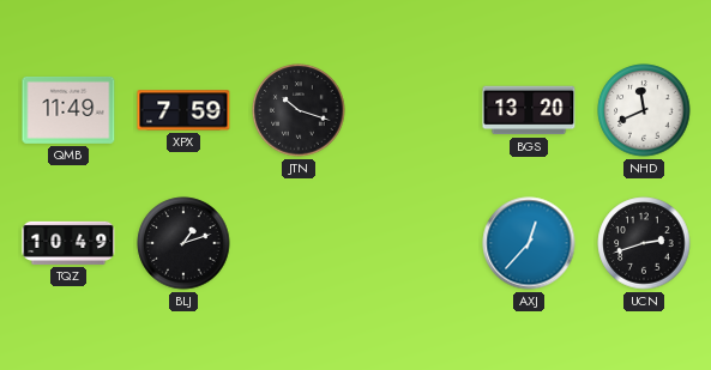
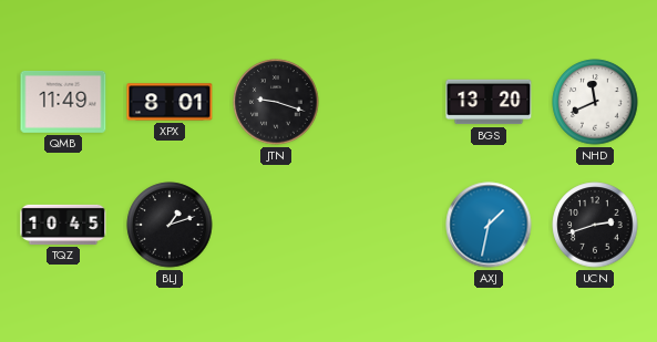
XPX: 7:59 -> 8:01 (170, 102)
JTN: 10:18 -> 9:18 (276, 102)
TQZ: 10:49 -> 10:45 (63, 225)
AXJ: 12:37 -> 1:32 (489, 225)
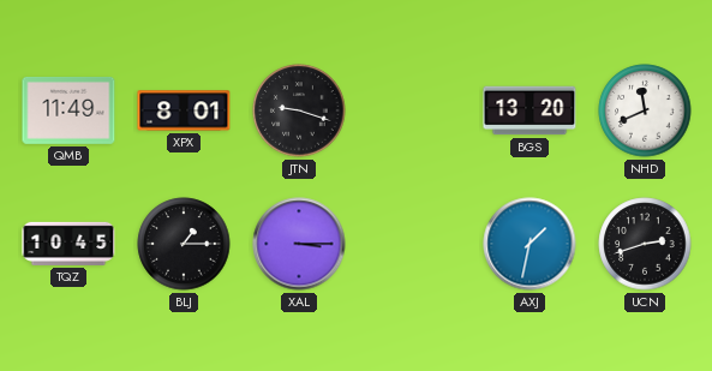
BLJ: 1:12 -> 1:15 (184, 244)
XAL: none -> 3:15 (299, 244)
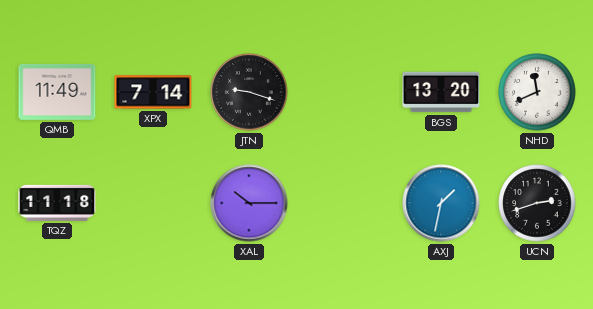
XPX: 8:01 -> 7:14 (153, 92)
TQZ: 10:45 -> 11:18 (57, 203)
BLJ: 1:15 -> none (184, 244)
XAL: 3:15 -> 10:15 (249, 203)
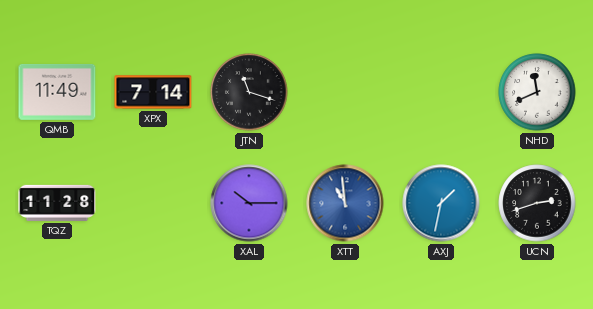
JTN: 9:18 -> 11:18 (249, 92)
BGS: 13:20 -> none (441, 92)
TQZ: 11:18 -> 11:28 (57, 203)
XTT: none -> 10:59 (345, 203)
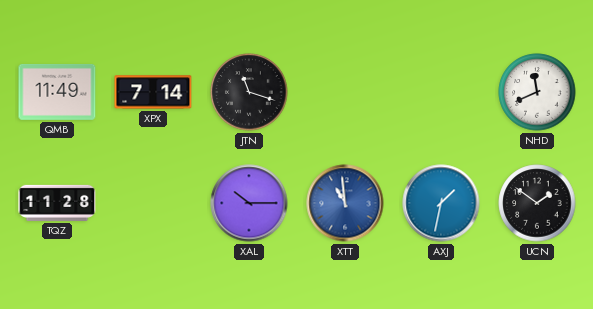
UCN: 2:42 -> 1:51 (537, 203)
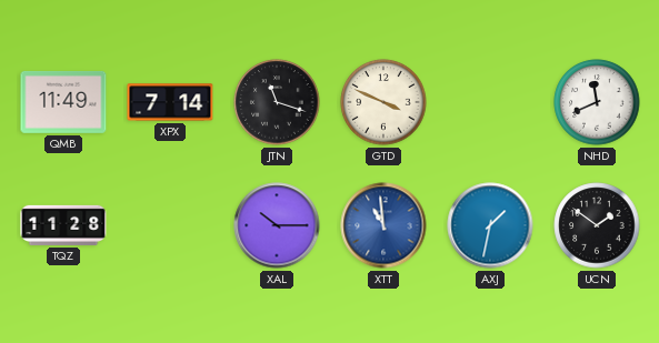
GTD: none -> 3:49 (383, 102)
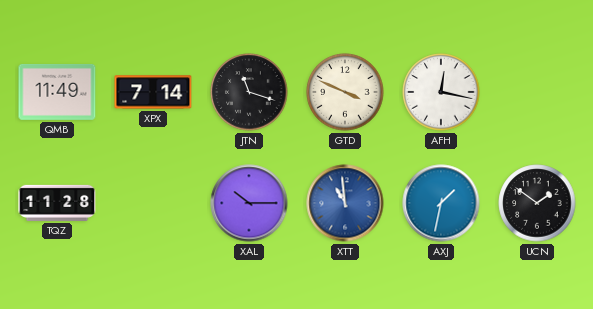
AFH: none -> 12:17 (441, 92)
NHD: 11:41 -> none (597, 102)
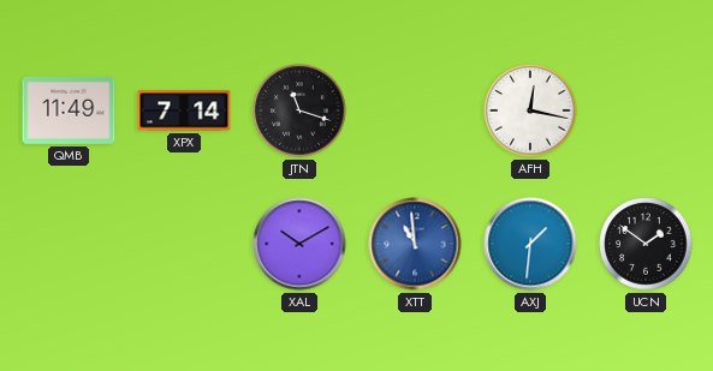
GTD: 3:49 -> none (345, 92)
TQZ: 11:28 -> none (57, 203)
XAL: 10:15 -> 10:10 (299, 244)
AXJ: 1:32 -> 1:31 (530, 244)
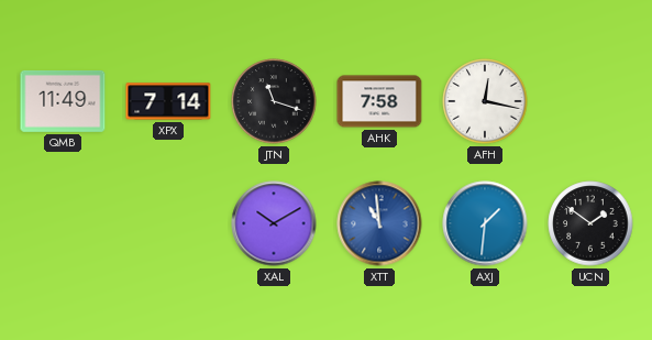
AHK: none -> 7:58 (379, 101)
